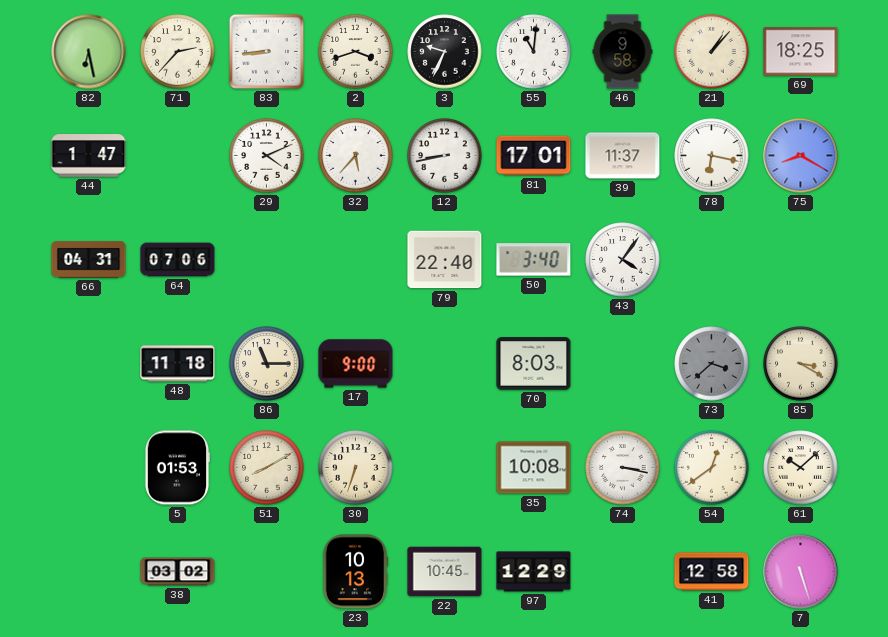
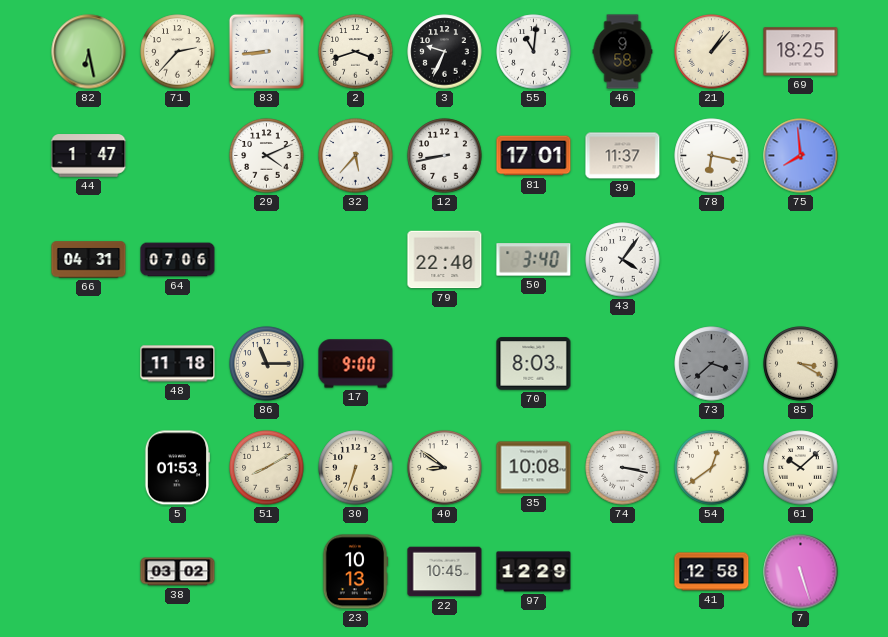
75: 8:20 -> 7:59 (801, 156)
40: none -> 8:51 (445, 468)
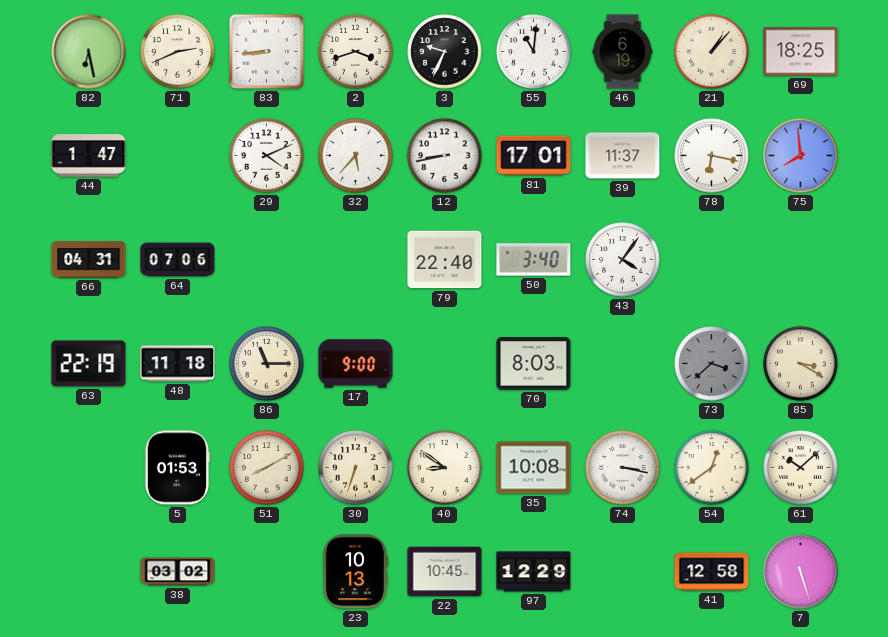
71: 2:37 -> 2:41 (178, 52)
46: 9:58 -> 6:19 (623, 52)
63: none -> 22:19 (89, 364)
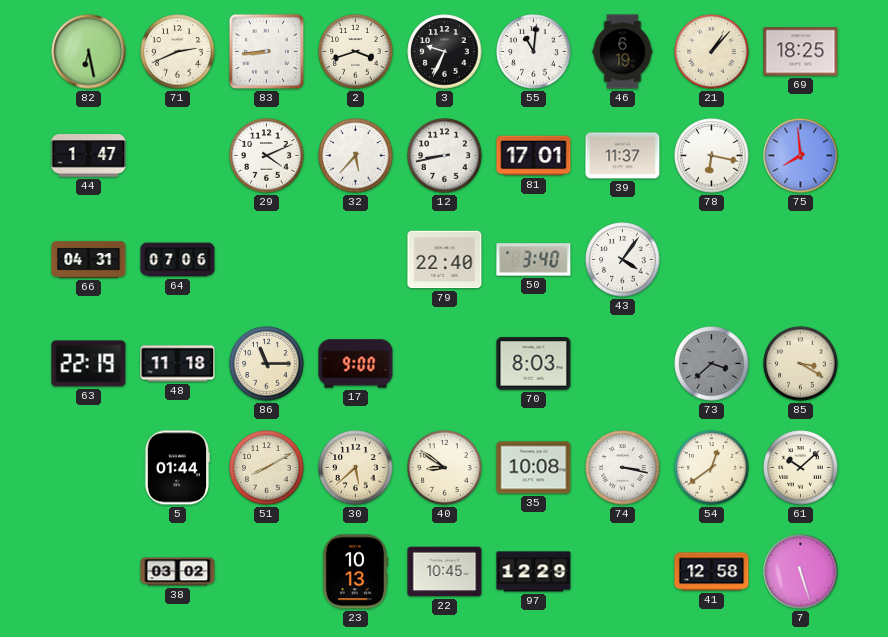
5: 01:53 -> 01:44 (177, 468)
30: 6:33 -> 5:38 (356, 468)
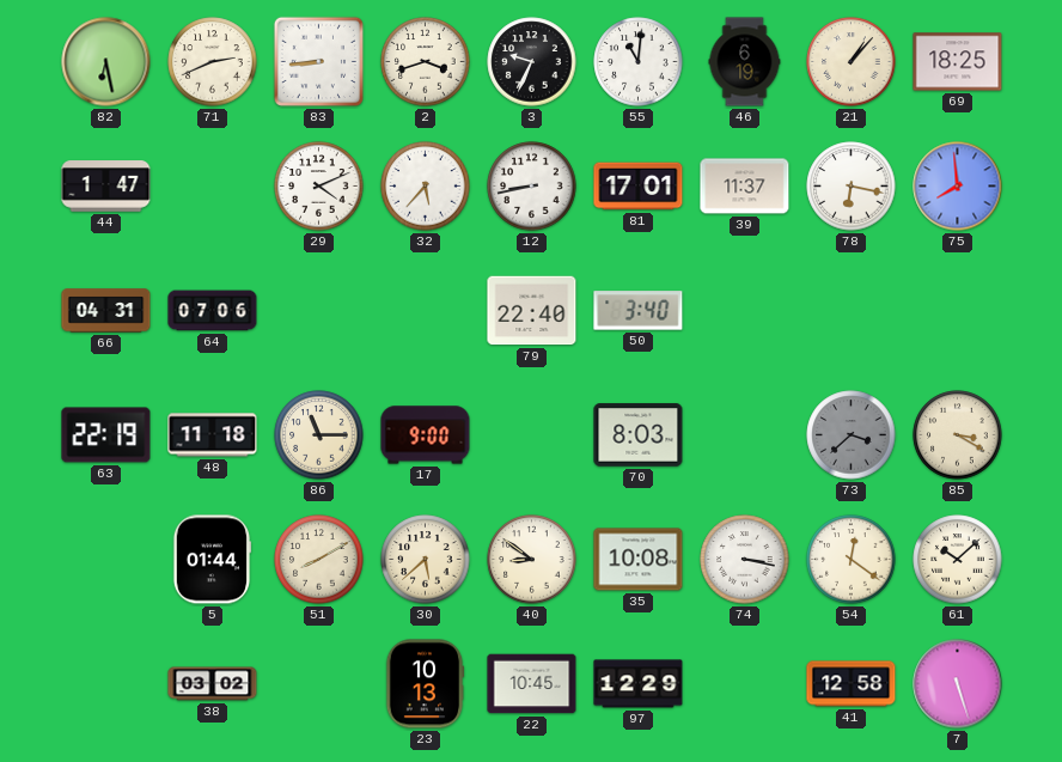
43: 4:06 -> none (623, 260)
54: 12:39 -> 12:21 (852, 560)
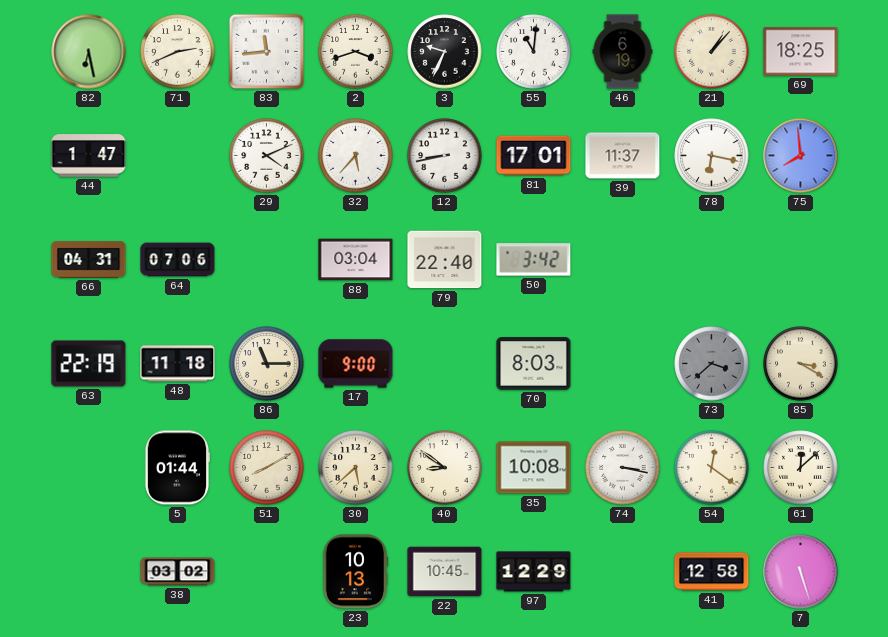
83: 8:44 -> 11:44 (266, 51)
88: none -> 03:04 (356, 260)
50: 3:40 -> 3:42 (534, 260)
61: 10:08 -> 12:08 (801, 468)
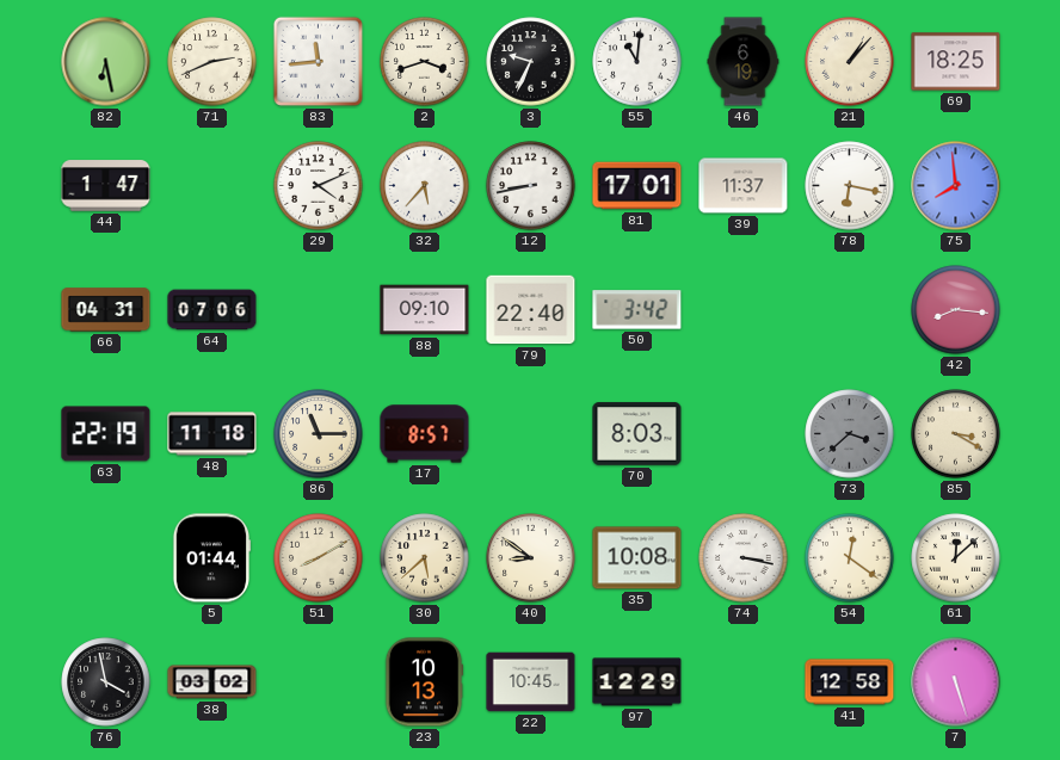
88: 03:04 -> 09:10 (425, 310)
42: none -> 8:16 (956, 310)
17: 9:00 -> 8:57 (425, 434)
76: none -> 3:58 (106, 682)
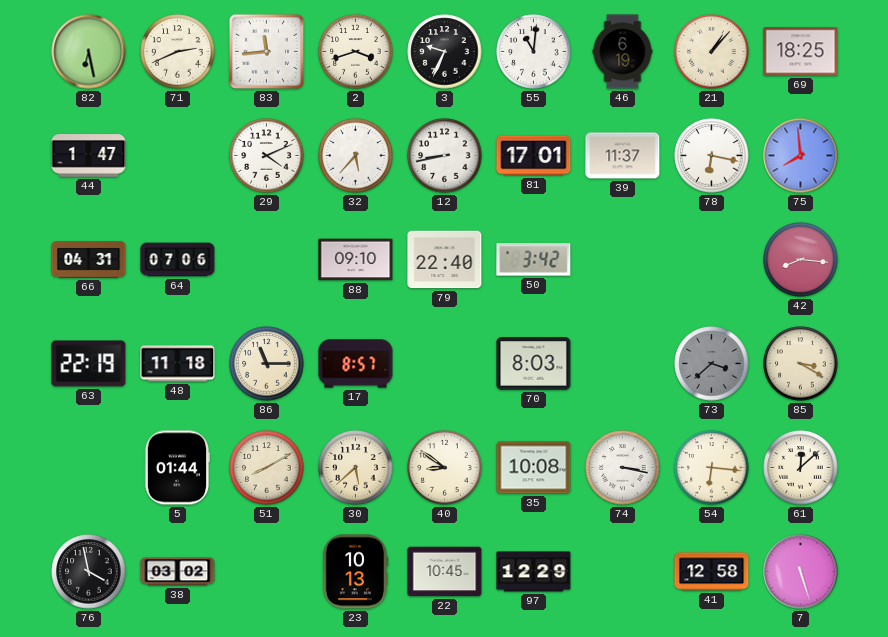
54: 12:21 -> 6:16 (712, 468)
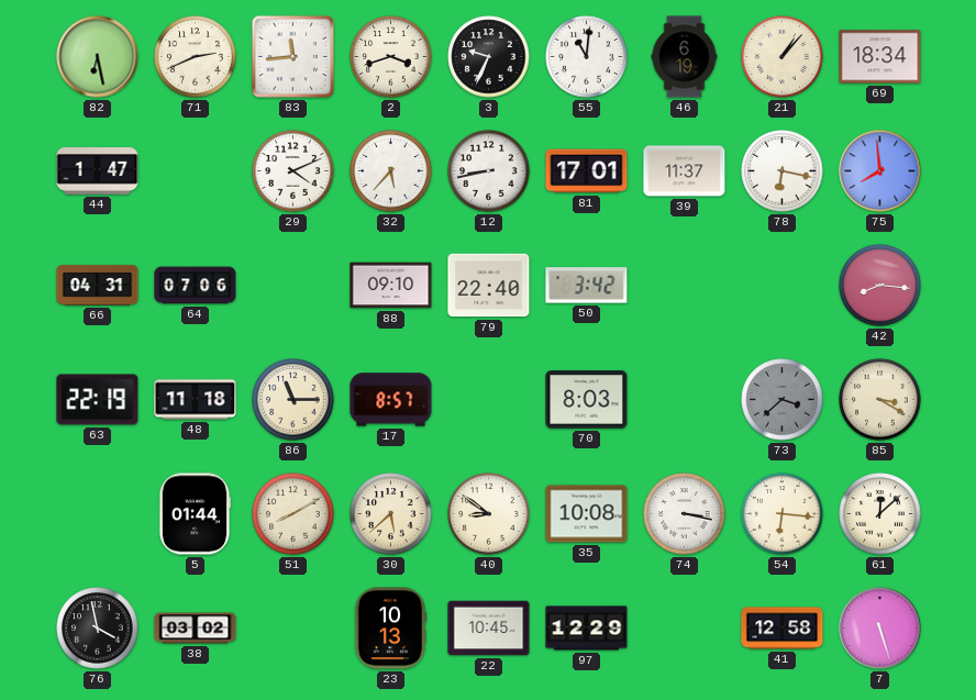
69: 18:25 -> 18:34 (880, 57)
